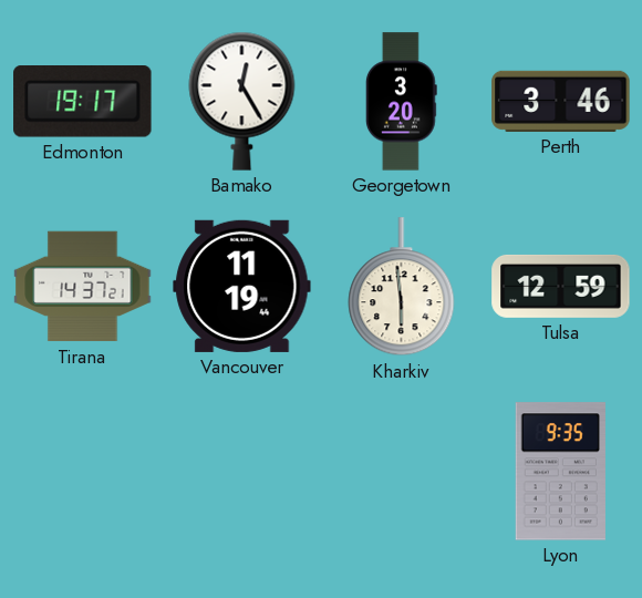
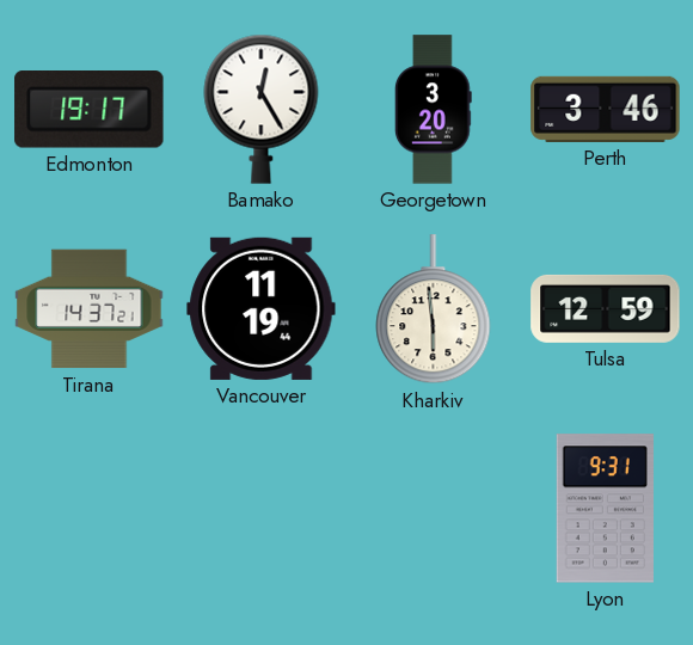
Lyon: 9:35 -> 9:31 (605, 509)
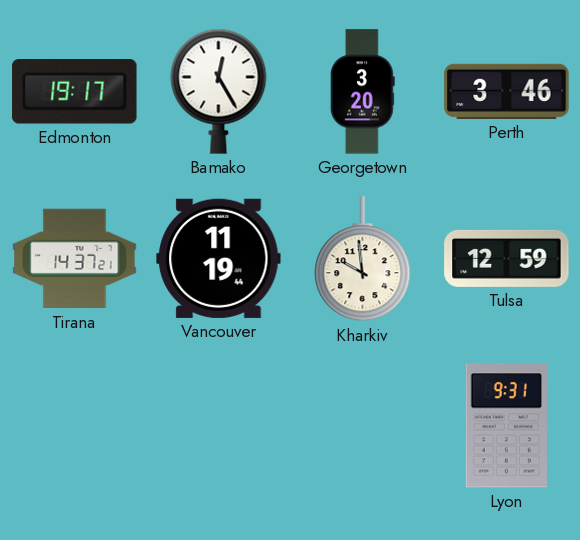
Kharkiv: 5:59 -> 9:59 (363, 259)
